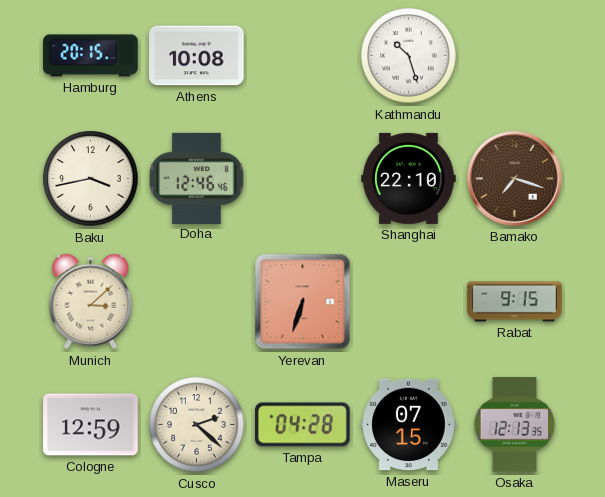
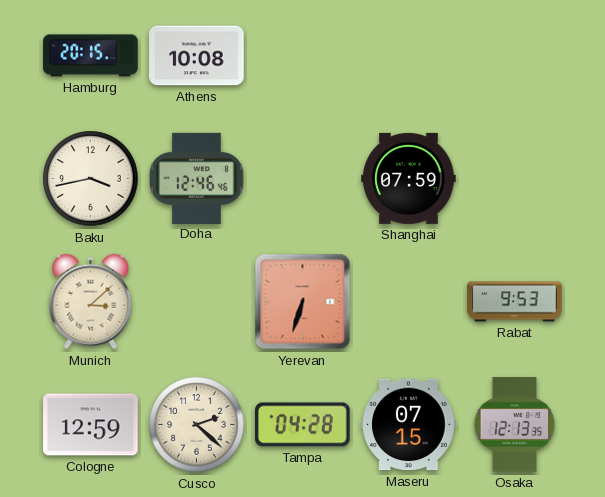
Kathmandu: 10:27 -> none (409, 56)
Shanghai: 22:10 -> 07:59 (409, 178)
Bamako: 7:18 -> none (515, 179)
Rabat: 9:15 -> 9:53 (515, 302)
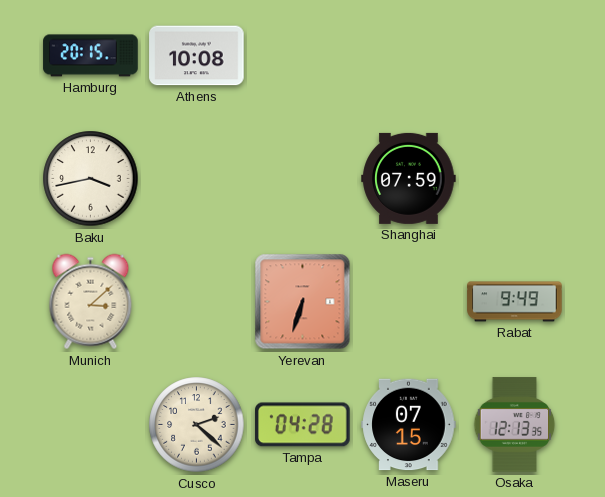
Doha: 12:46 -> none (197, 178)
Rabat: 9:53 -> 9:49 (515, 302)
Cologne: 12:59 -> none (91, 425)
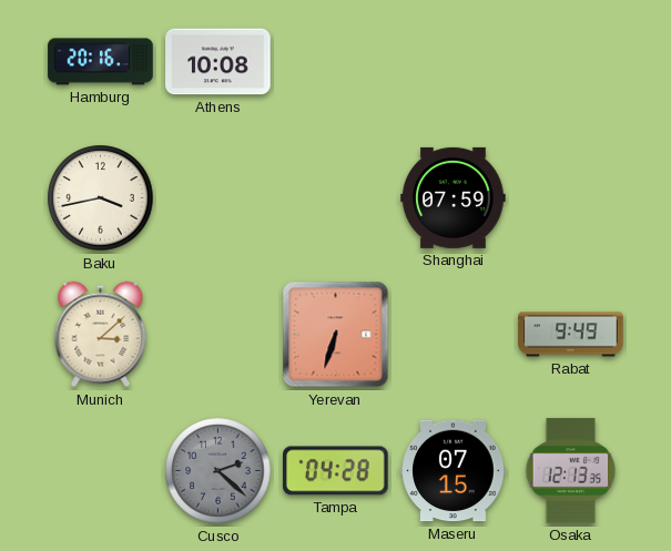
Hamburg: 20:15 -> 20:16 (101, 62)
Cusco dial: cream -> grey (218, 471)
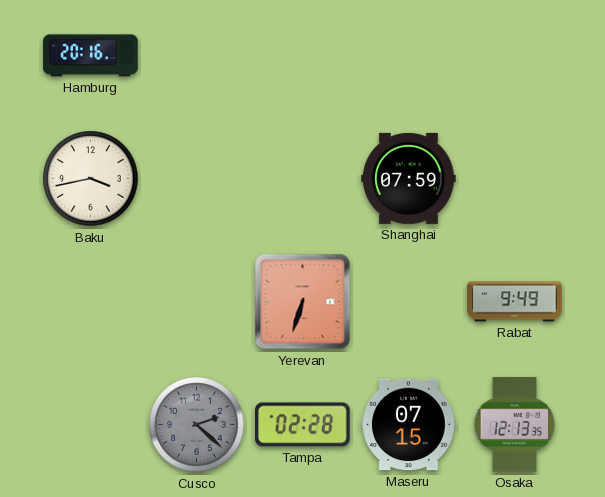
Athens: 10:08 -> none (218, 62)
Munich: 3:08 -> none (101, 335)
Tampa: 04:28 -> 02:28 (303, 425)
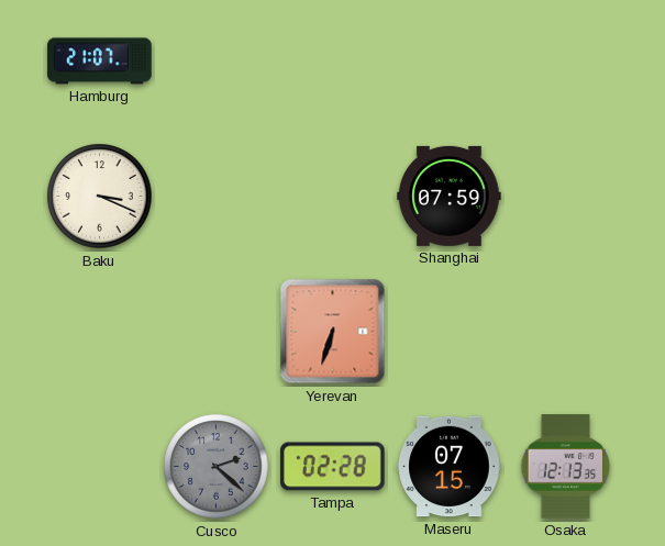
Hamburg: 20:16 -> 21:07 (100, 62)
Baku: 3:43 -> 3:19 (100, 197)
Rabat: 9:49 -> none (515, 302)
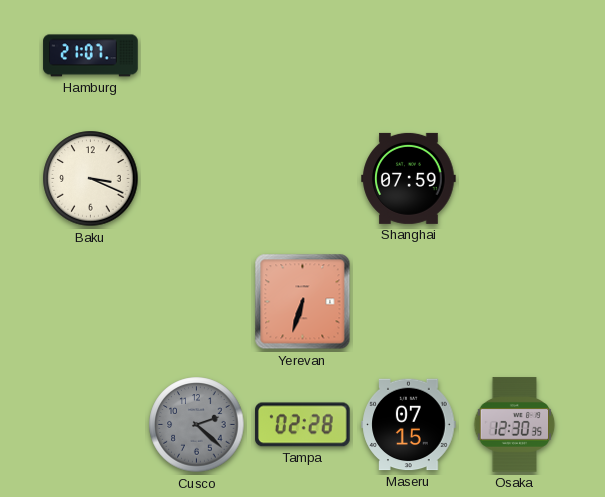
Osaka: 12:13 -> 12:30 (515, 425)
